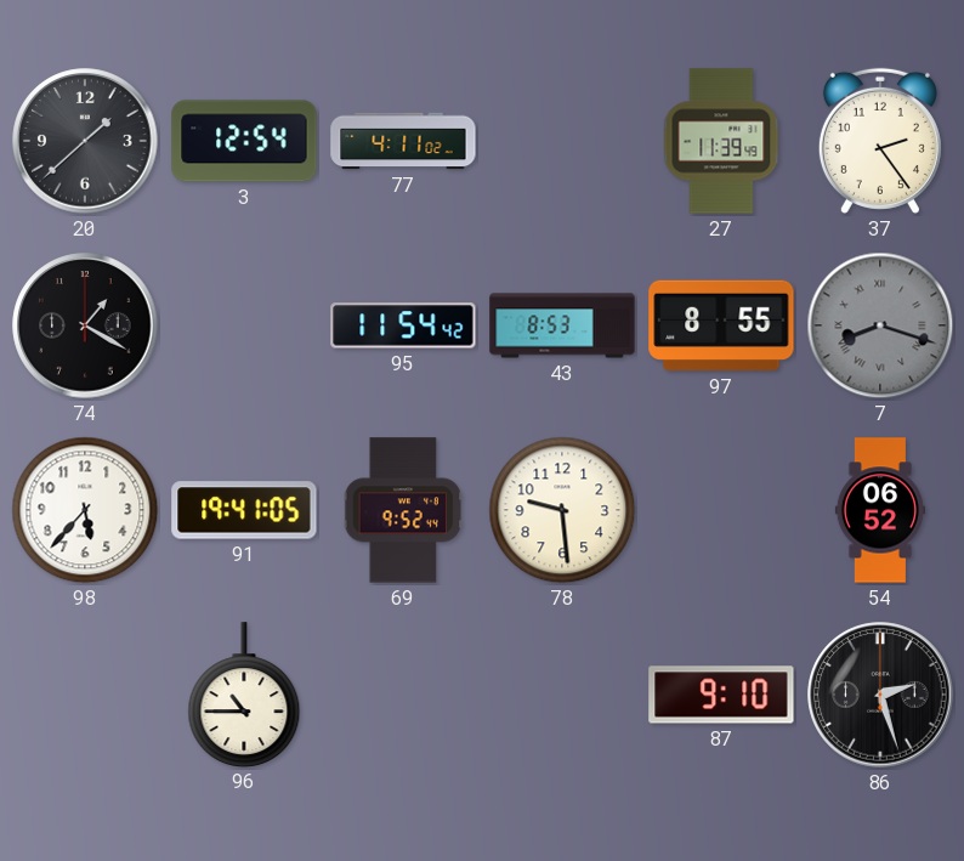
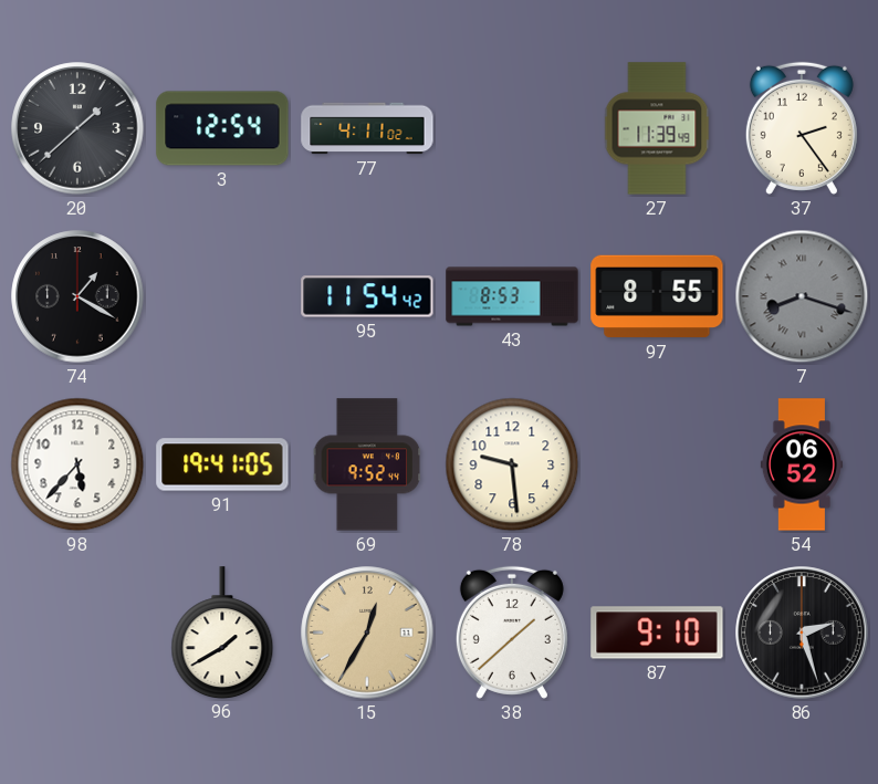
96: 10:45 -> 1:40 (222, 633)
15: none -> 12:35 (367, 633)
38: none -> 1:38 (512, 633)
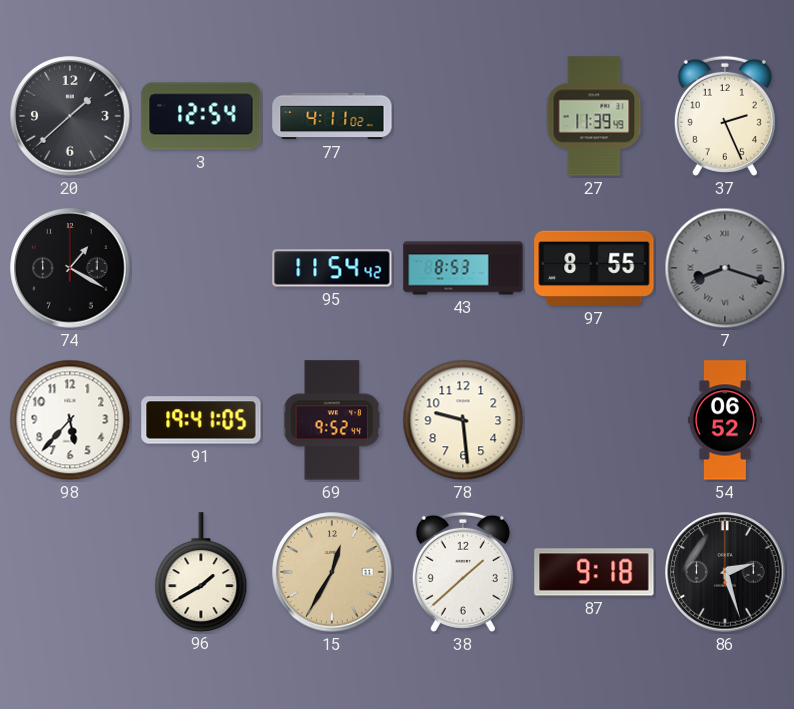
37: 2:24 -> 2:26 (725, 116)
87: 9:10 -> 9:18 (594, 572)
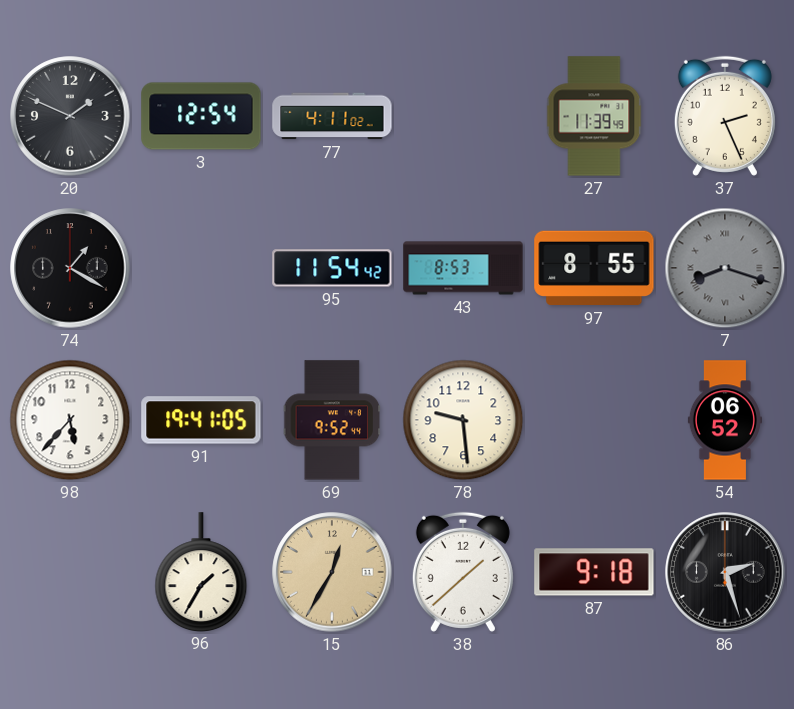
20: 1:38 -> 1:49 (70, 116)
96: 1:40 -> 1:35 (201, 572)
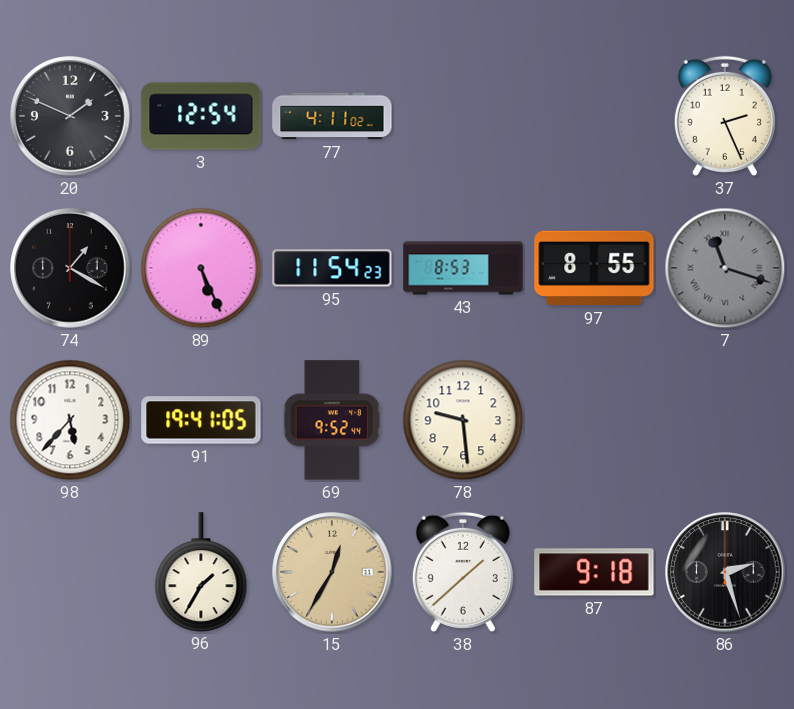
27: 11:39 -> none (594, 116)
89: none -> 5:26 (201, 268)
95: 11:54:42 -> 11:54:23 (332, 268)
7: 8:18 -> 11:18 (725, 268)
54: 06:52 -> none (725, 420)
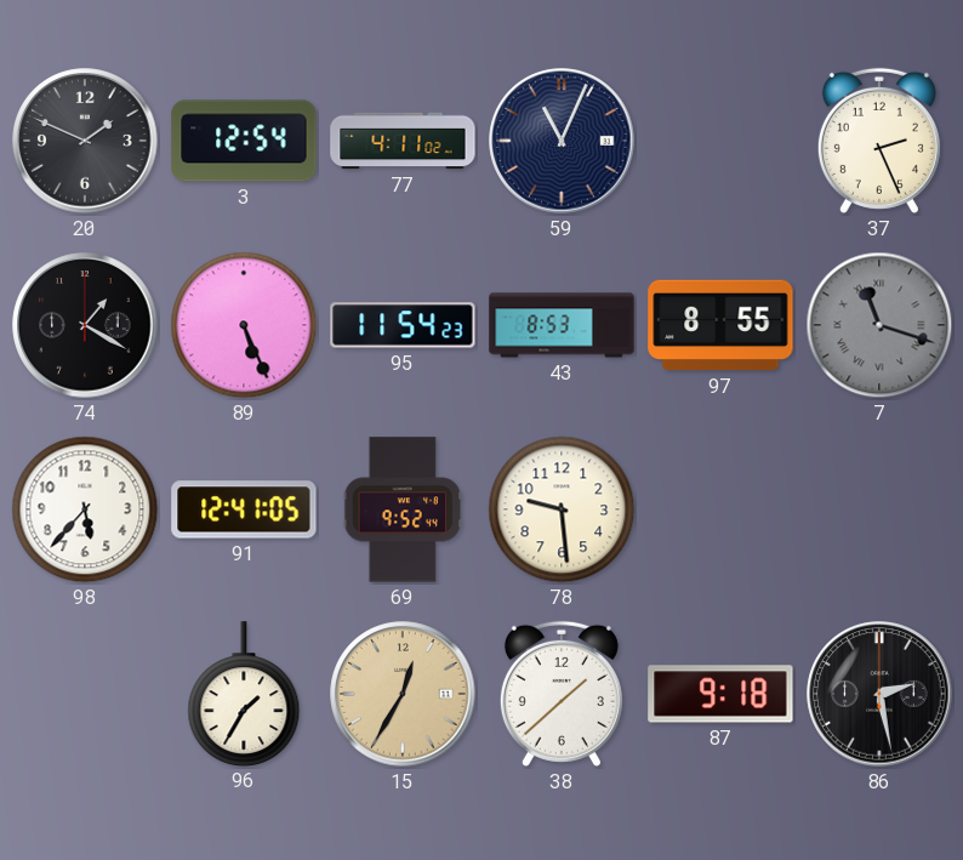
59: none -> 11:04 (562, 141)
91: 19:41 -> 12:41 (244, 509)
86: 2:27 -> 2:28 (879, 694)
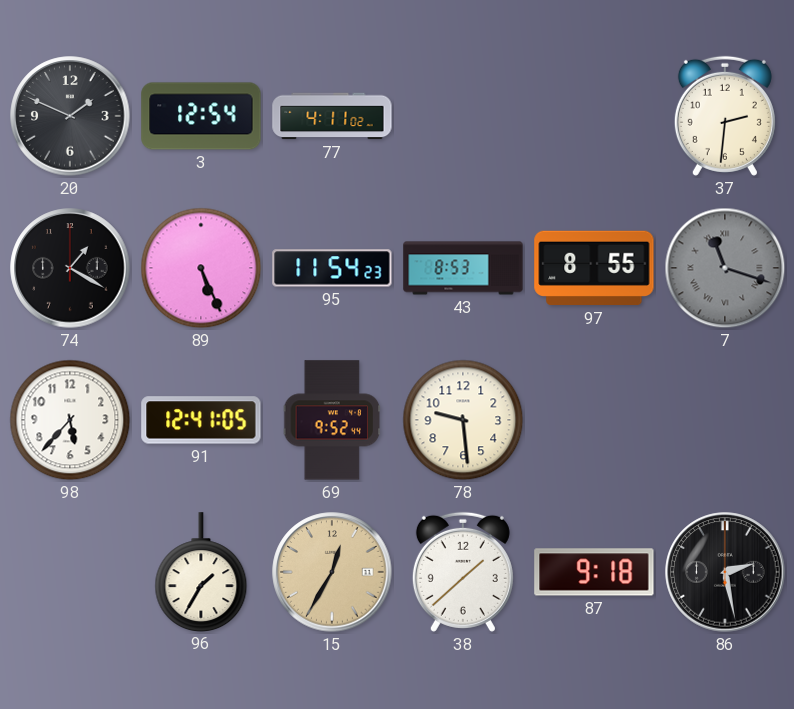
59: 11:04 -> none (562, 141)
37: 2:26 -> 2:31 (725, 116)
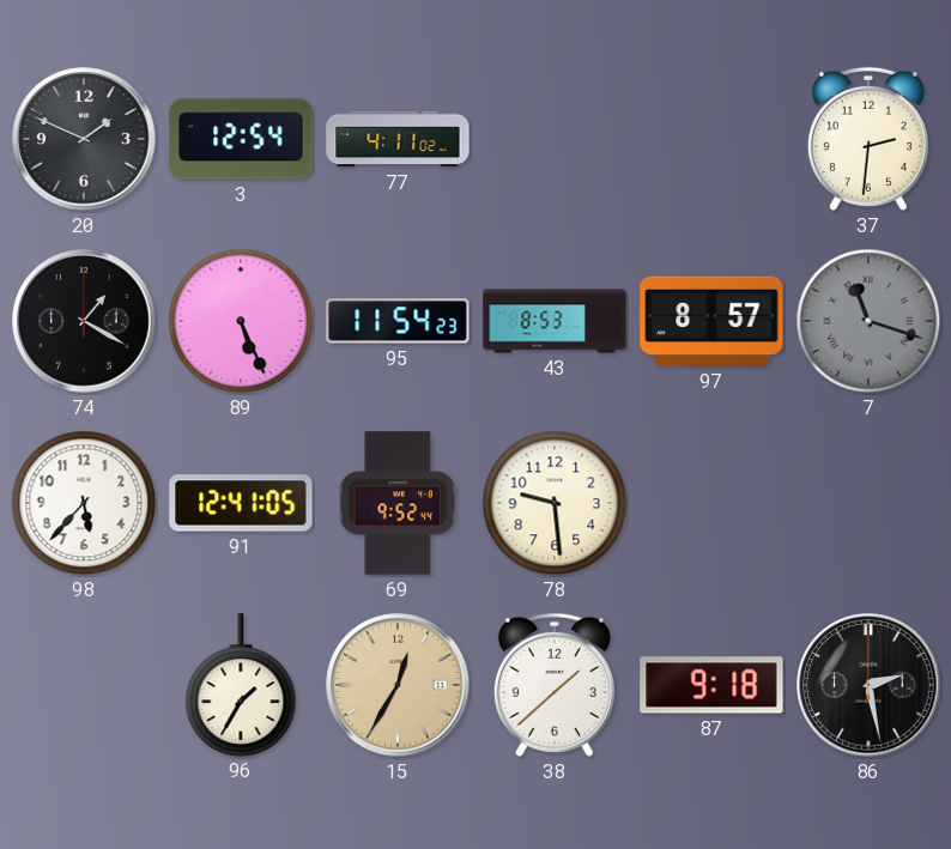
97: 8:55 -> 8:57 (711, 321)
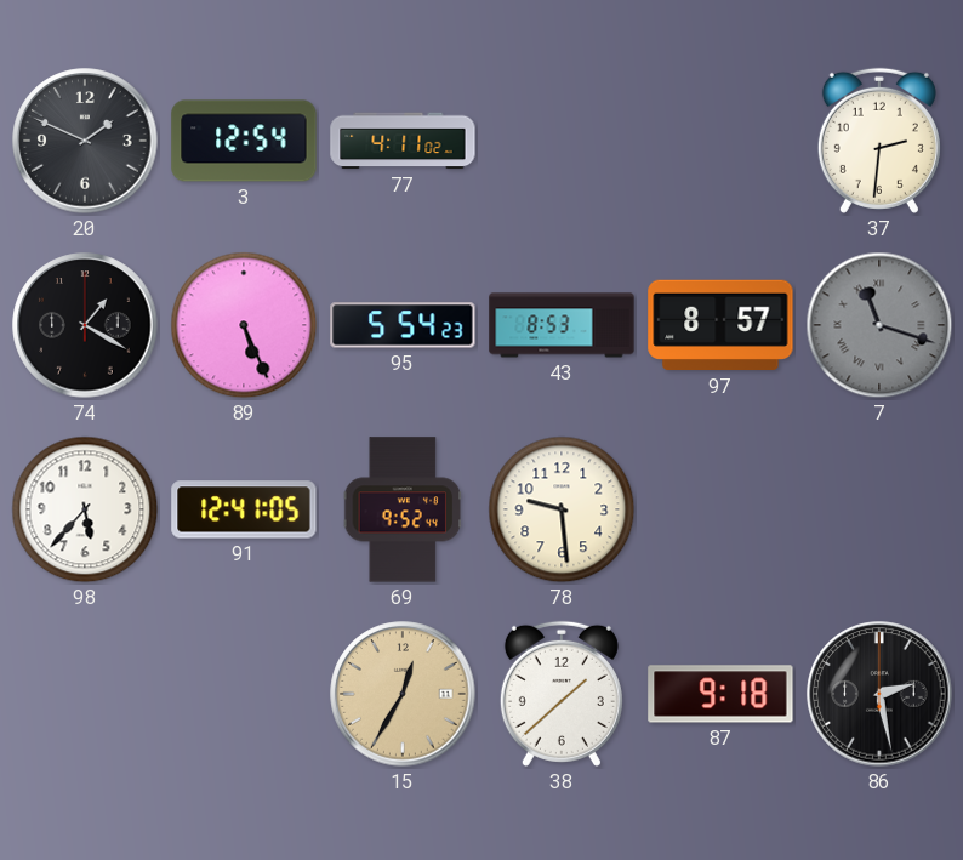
95: 11:54 -> 5:54 (403, 325)
96: 1:35 -> none (241, 685)
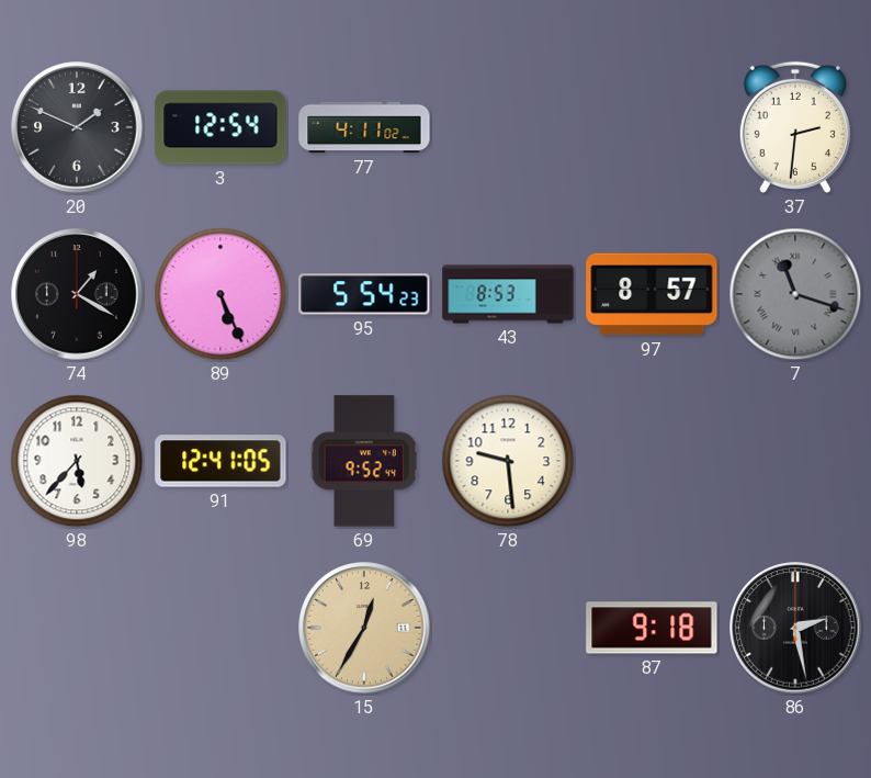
38: 1:38 -> none (562, 694)
